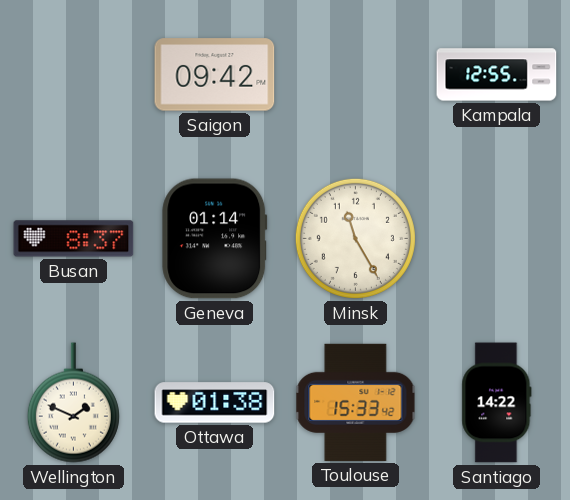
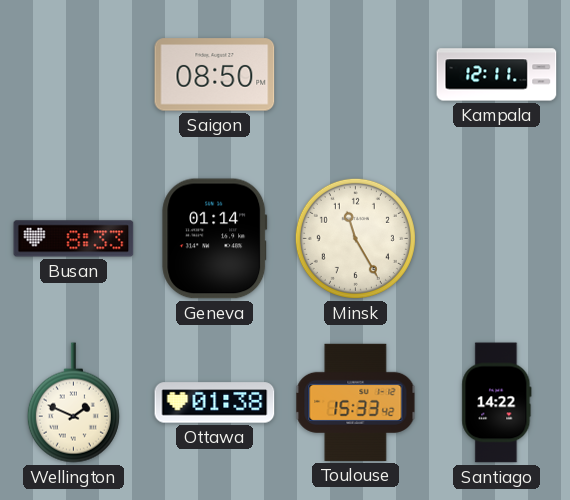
Saigon: 09:42 -> 08:50 (215, 75)
Kampala: 12:55 -> 12:11 (497, 75)
Busan: 8:37 -> 8:33 (74, 239)
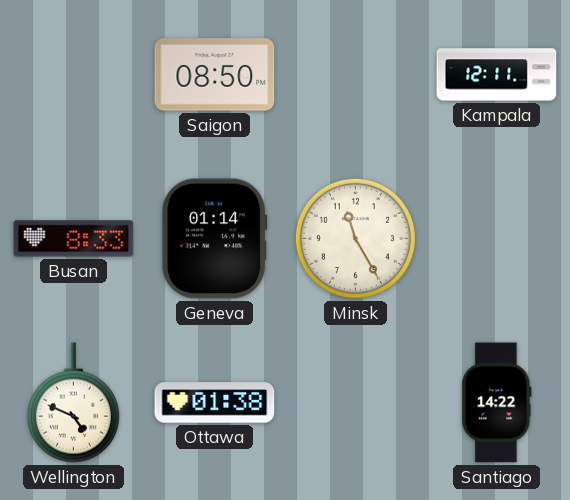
Wellington: 1:49 -> 4:49 (73, 403)
Toulouse: 15:33 -> none (356, 402)
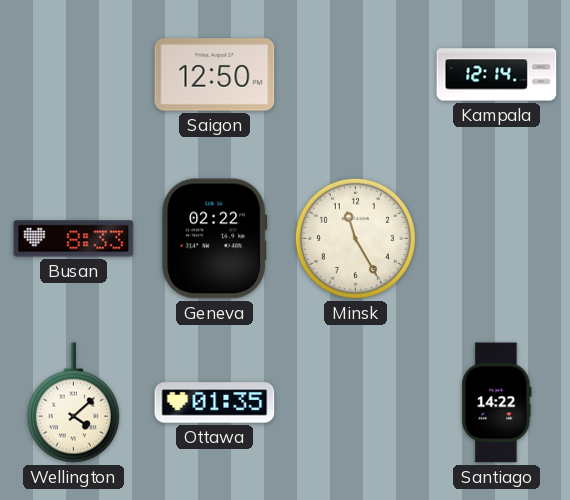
Saigon: 08:50 -> 12:50 (215, 75)
Kampala: 12:11 -> 12:14 (497, 75)
Geneva: 01:14 -> 02:22 (215, 239)
Wellington: 4:49 -> 4:08 (73, 403)
Ottawa: 01:38 -> 01:35 (215, 403)
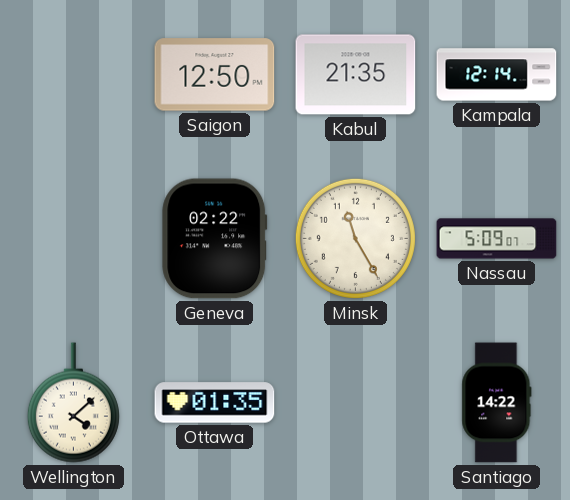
Kabul: none -> 21:35 (356, 75)
Busan: 8:33 -> none (74, 239)
Nassau: none -> 5:09 (497, 239)
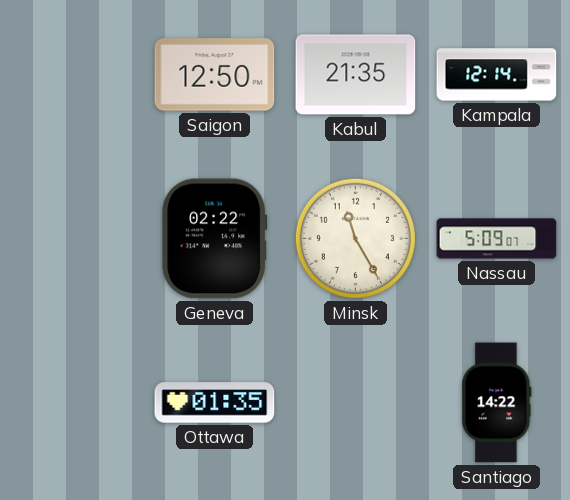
Wellington: 4:08 -> none (73, 403)
